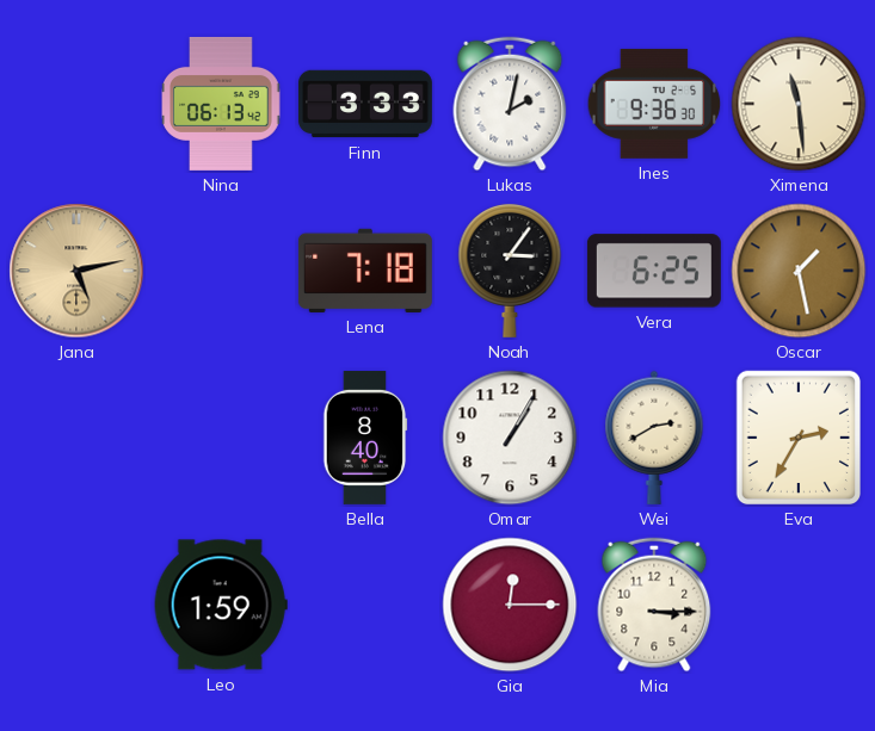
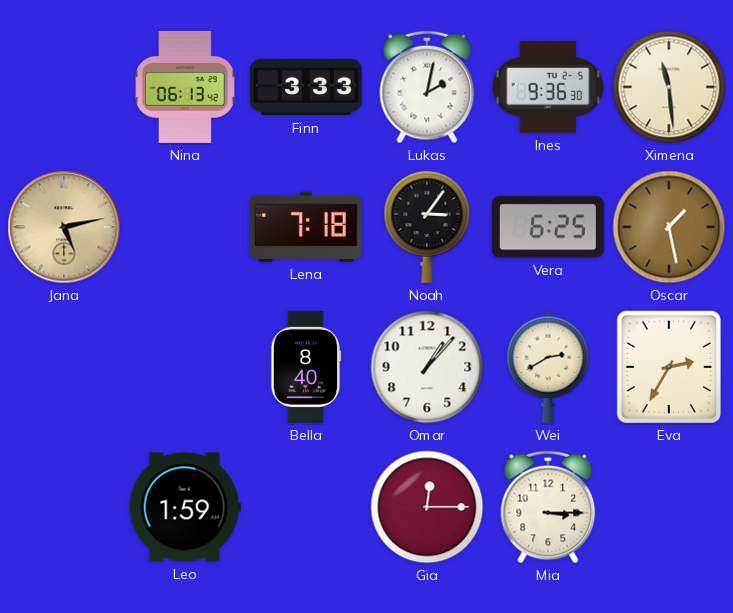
Omar: 1:05 -> 1:07 (427, 367)
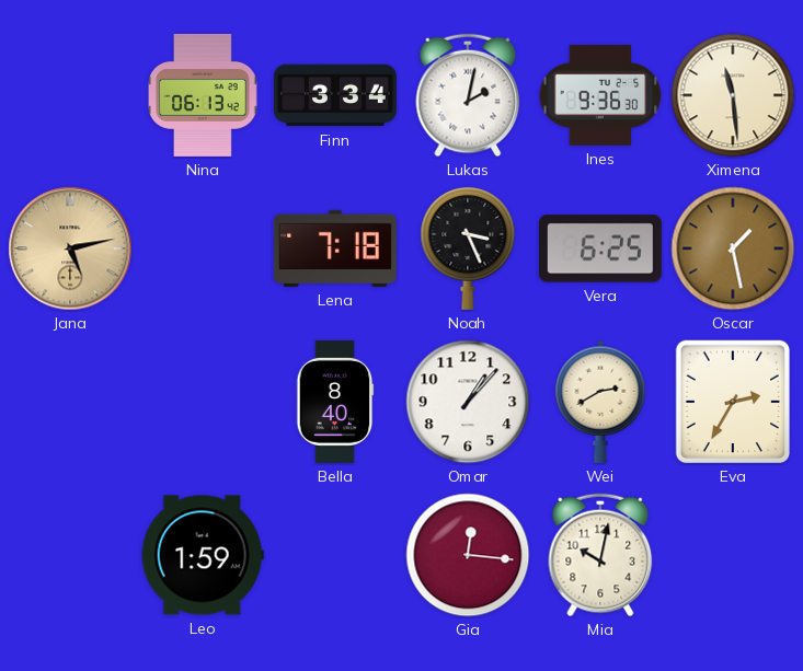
Finn: 3:33 -> 3:34 (335, 95)
Noah: 3:06 -> 3:26 (468, 247)
Gia: 12:15 -> 12:16 (468, 555)
Mia: 3:15 -> 10:02 (600, 555)
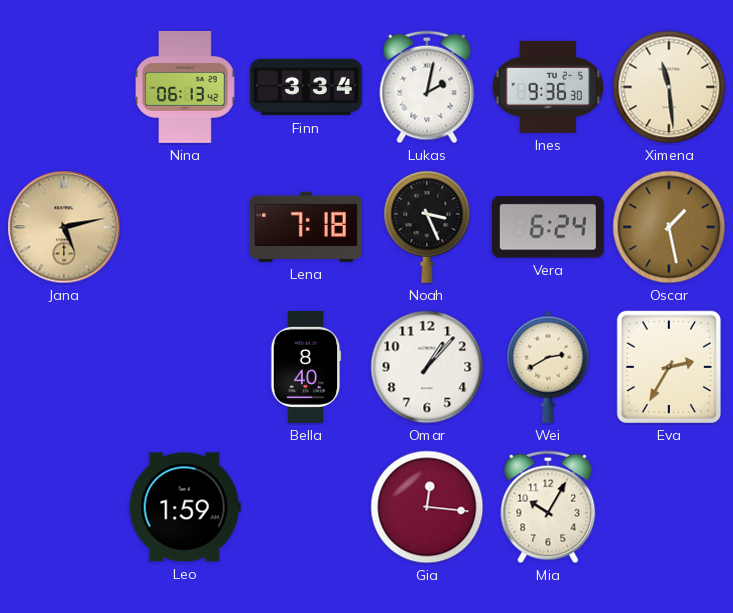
Vera: 6:25 -> 6:24 (548, 227)
Mia: 10:02 -> 10:05 (548, 507)
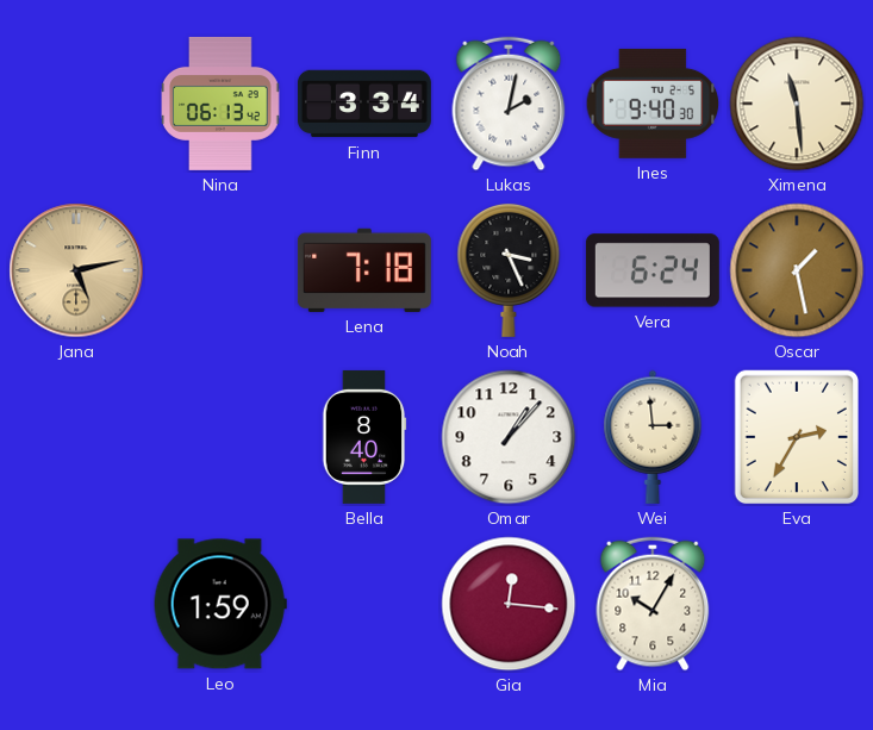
Ines: 9:36 -> 9:40 (653, 104)
Wei: 2:40 -> 2:59 (653, 437)
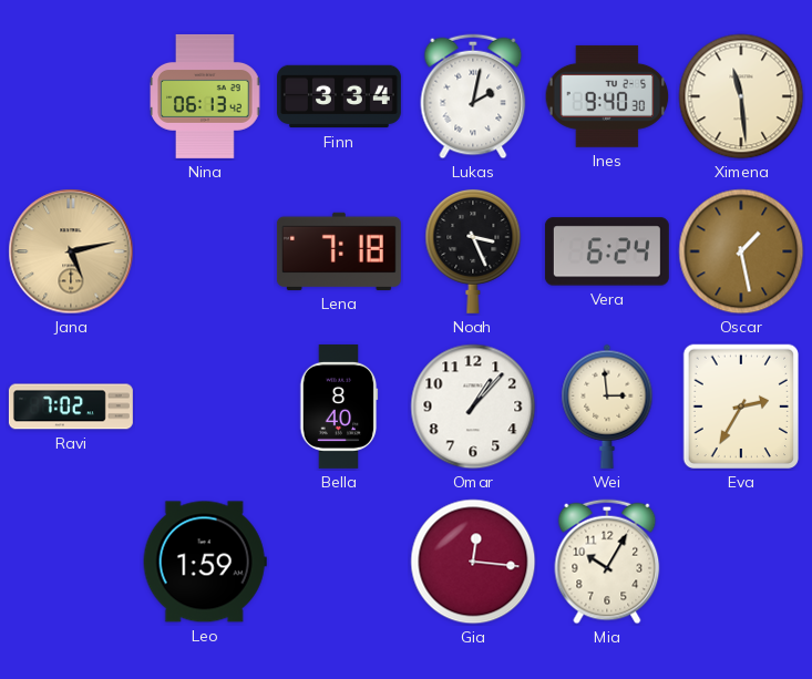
Ravi: none -> 7:02 (71, 407)
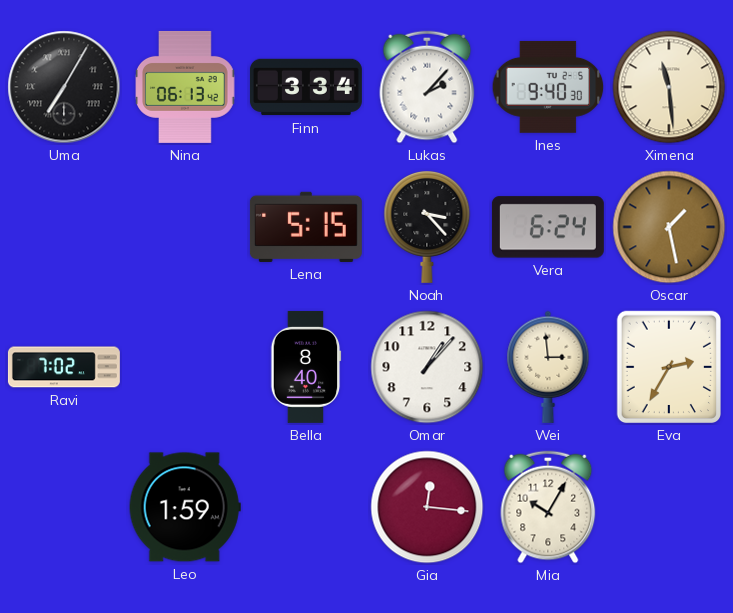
Uma: none -> 7:05 (64, 87)
Lukas: 2:02 -> 2:07 (427, 87)
Jana: 5:13 -> none (71, 251)
Lena: 7:18 -> 5:15 (306, 227)
Noah: 3:26 -> 3:23 (427, 226)
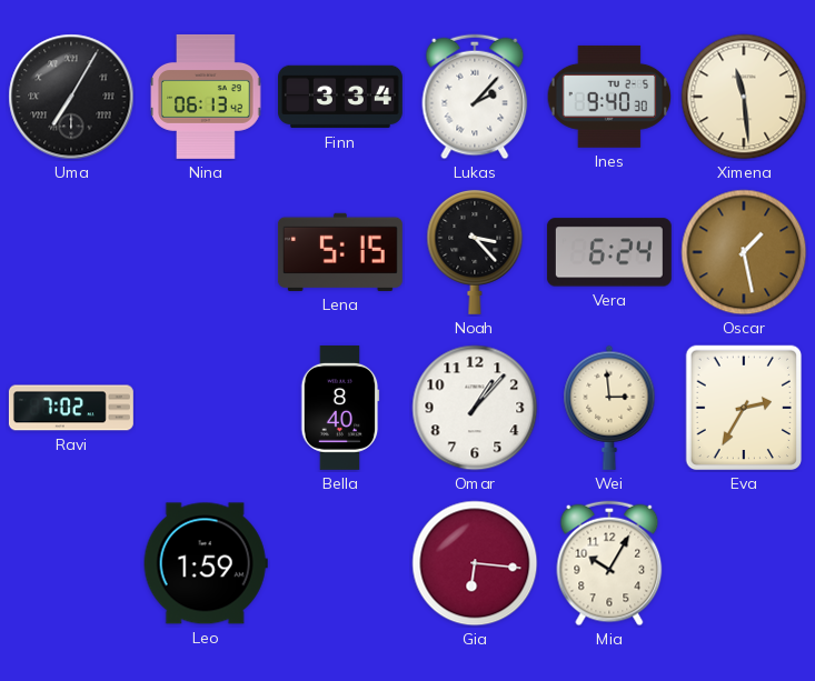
Gia: 12:16 -> 6:16 (475, 563)
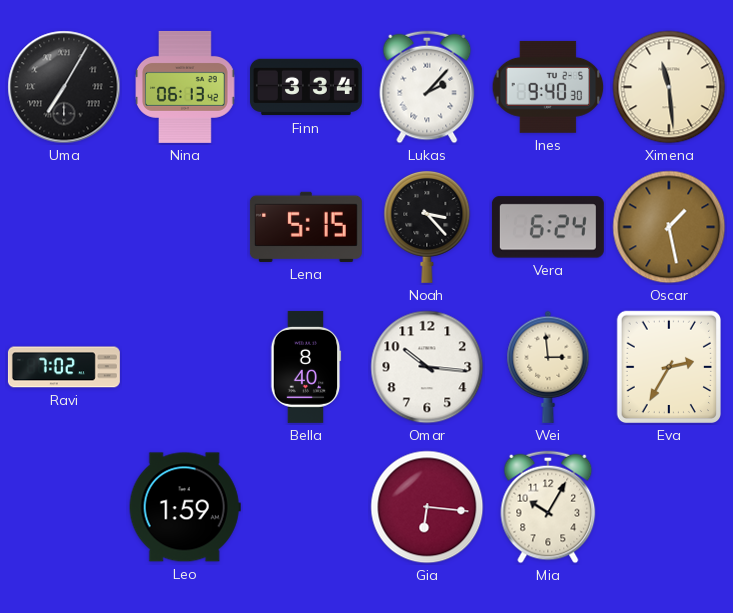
Omar: 1:07 -> 10:16 (427, 367)
